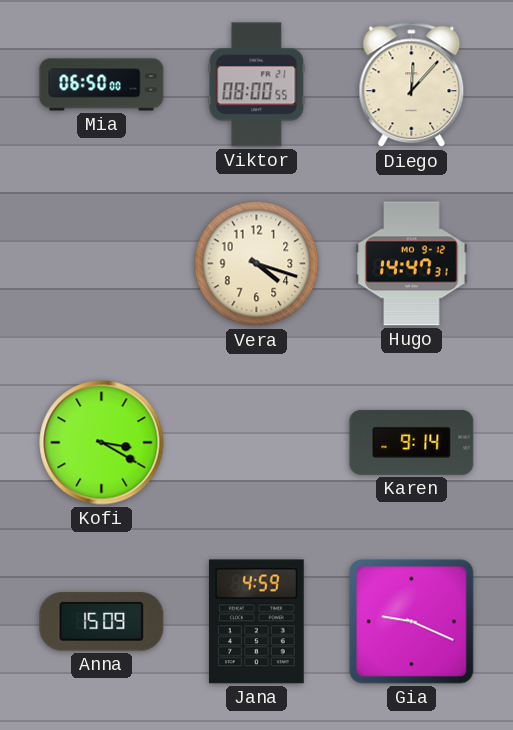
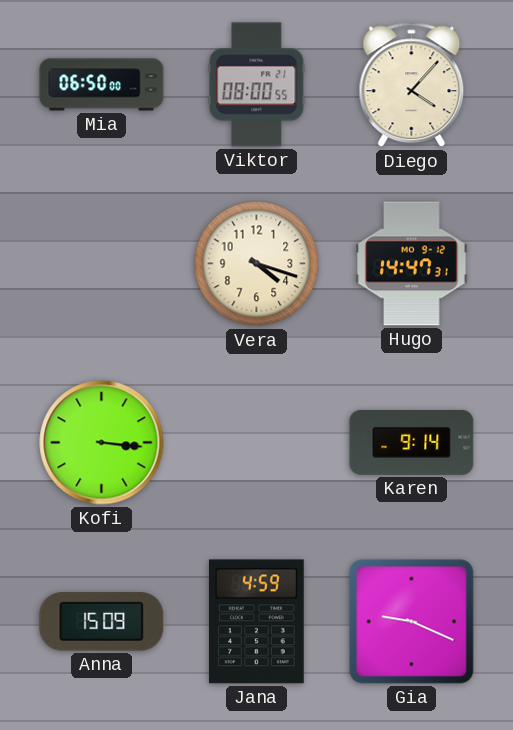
Diego: 12:07 -> 4:07 (412, 85)
Kofi: 3:20 -> 3:16 (102, 443)
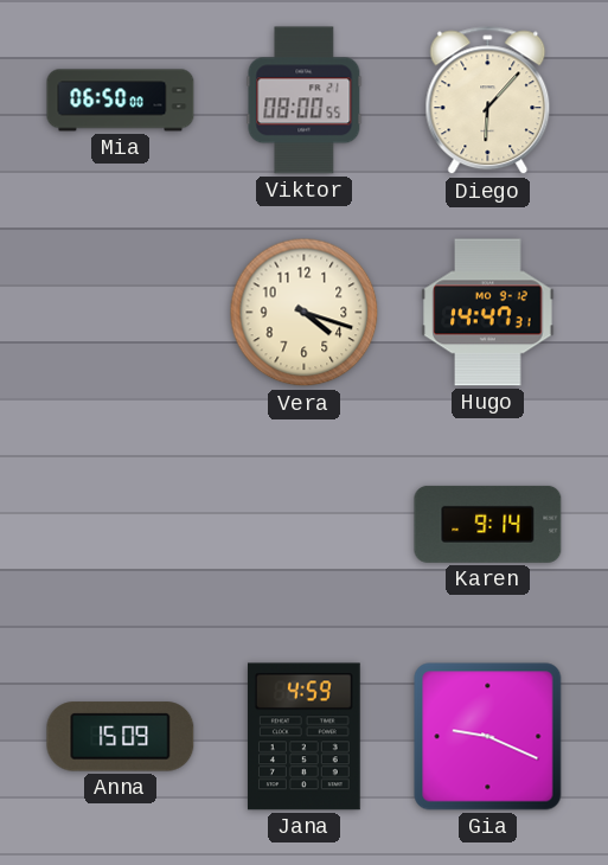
Diego: 4:07 -> 6:07 (488, 101)
Kofi: 3:16 -> none (102, 443)
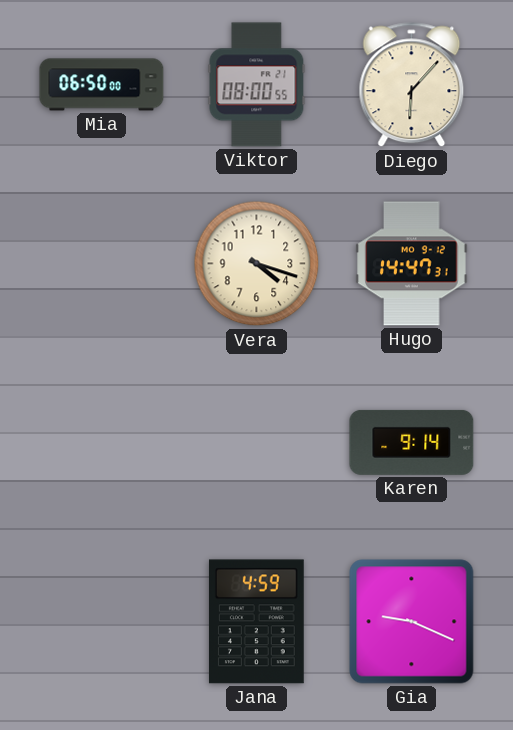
Anna: 15:09 -> none (121, 737)
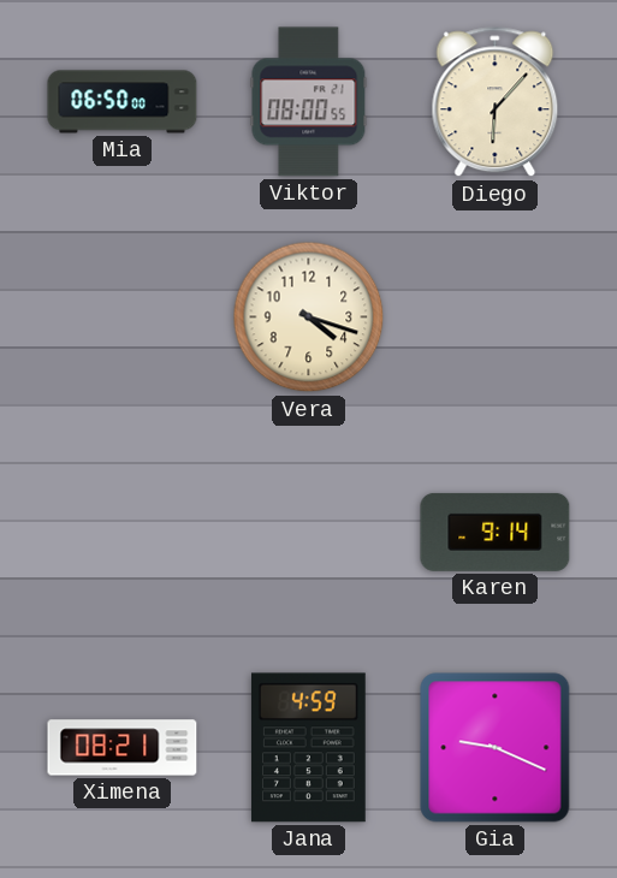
Hugo: 14:47 -> none (412, 264)
Ximena: none -> 08:21 (123, 748)
